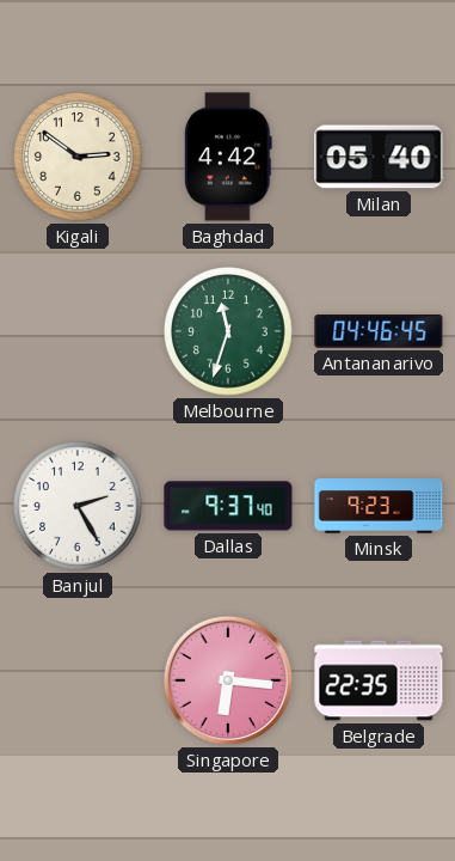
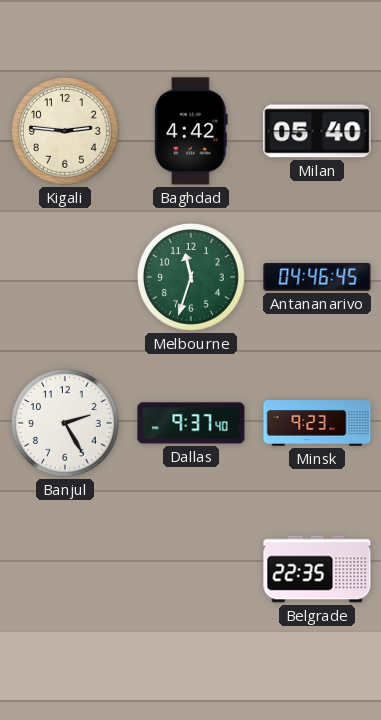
Kigali: 2:51 -> 2:46 (66, 132)
Singapore: 6:16 -> none (228, 680)
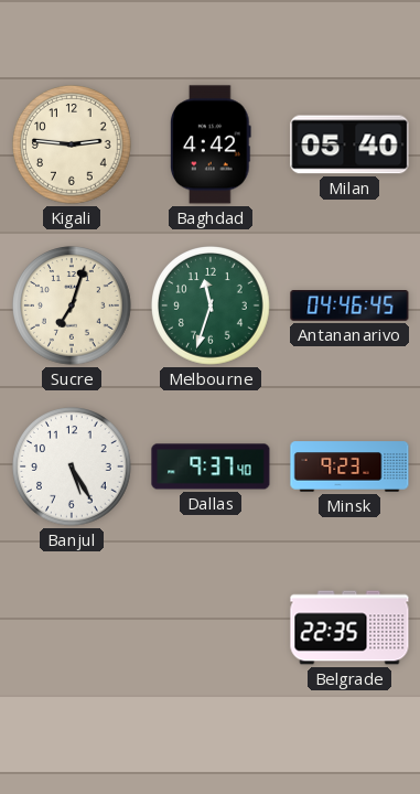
Sucre: none -> 7:03 (73, 307)
Banjul: 2:25 -> 5:25 (73, 468)
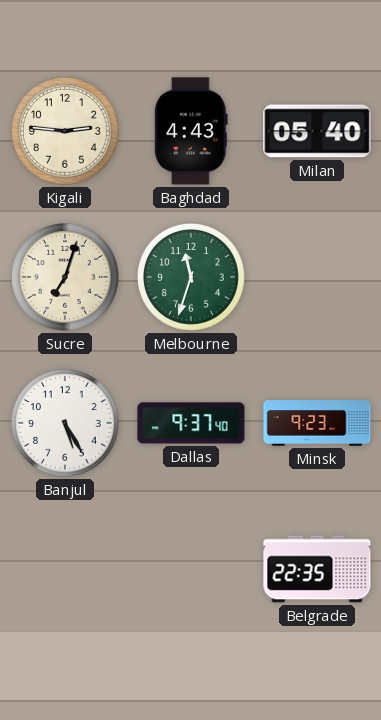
Baghdad: 4:42 -> 4:43 (191, 131)
Antananarivo: 04:46 -> none (349, 307)
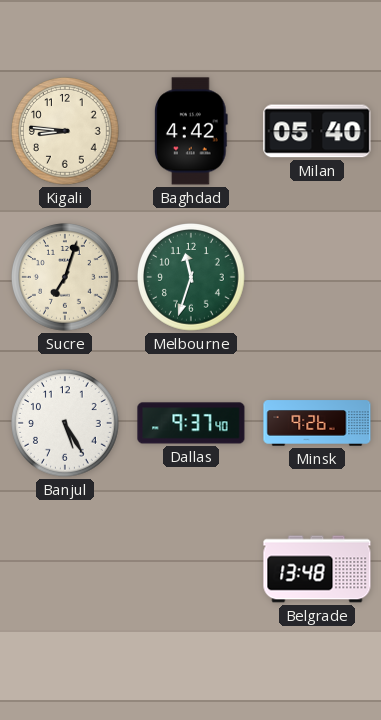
Kigali: 2:46 -> 8:46 (66, 132)
Baghdad: 4:43 -> 4:42 (191, 131)
Minsk: 9:23 -> 9:26 (317, 423)
Belgrade: 22:35 -> 13:48 (317, 569)
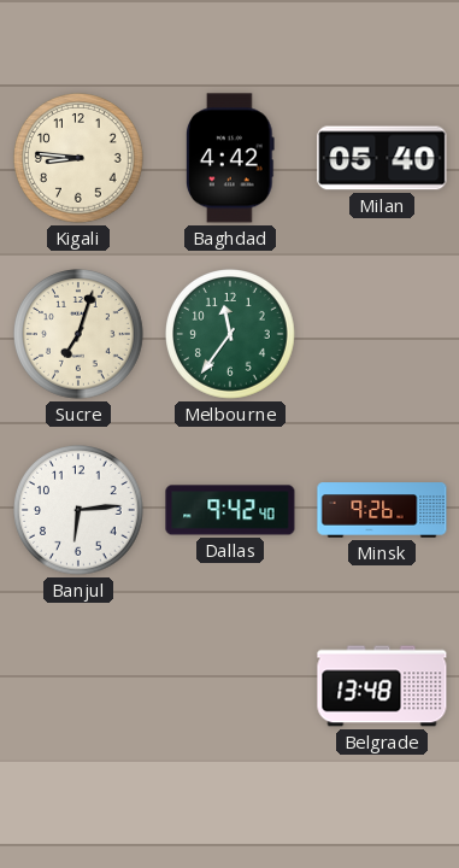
Melbourne: 11:33 -> 11:36 (231, 335)
Banjul: 5:25 -> 6:14 (80, 511)
Dallas: 9:37 -> 9:42 (230, 510)
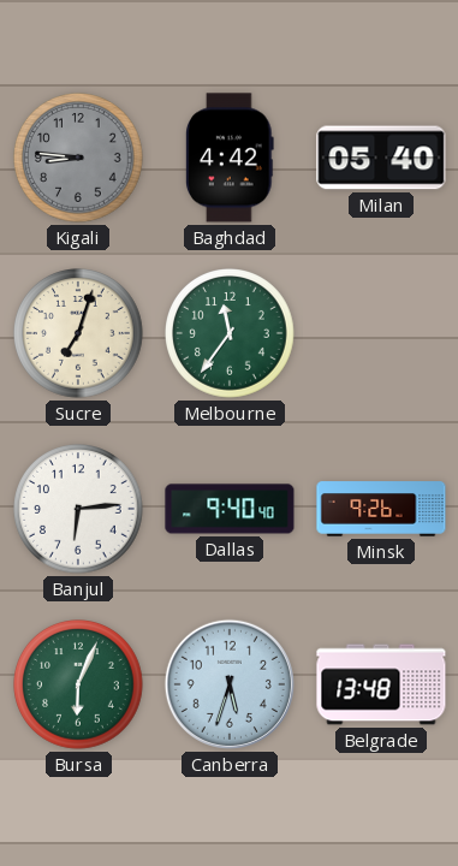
Kigali dial: cream -> grey (79, 159)
Dallas: 9:42 -> 9:40 (230, 509)
Bursa: none -> 6:04 (79, 686)
Canberra: none -> 5:33 (230, 684)
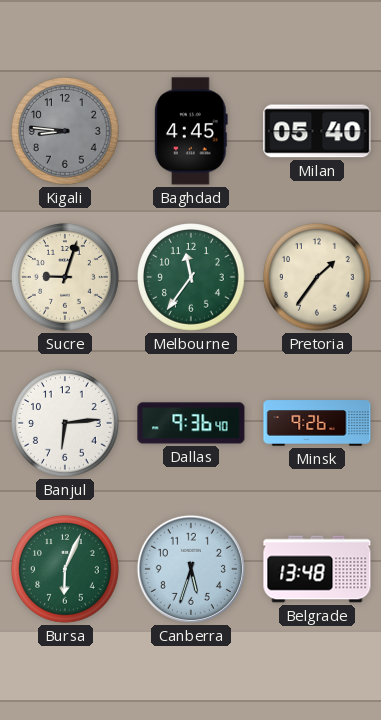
Baghdad: 4:42 -> 4:45 (191, 131)
Sucre: 7:03 -> 9:03 (66, 278)
Pretoria: none -> 1:36 (318, 278)
Dallas: 9:40 -> 9:36 (191, 423)
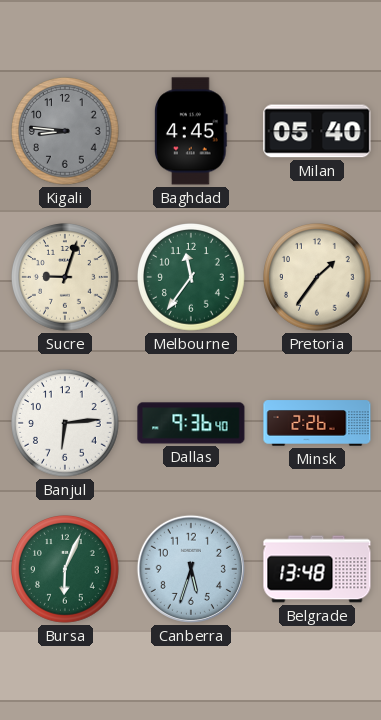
Minsk: 9:26 -> 2:26 (317, 423)
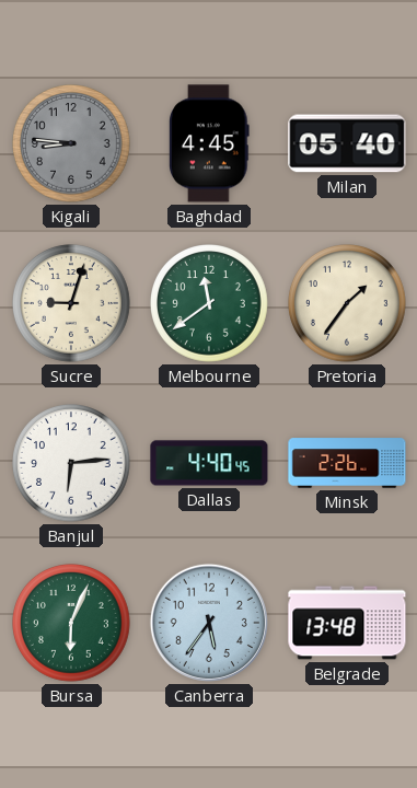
Melbourne: 11:36 -> 11:39 (210, 304)
Dallas: 9:36 -> 4:40 (209, 463)
Canberra: 5:33 -> 5:36 (209, 623)
